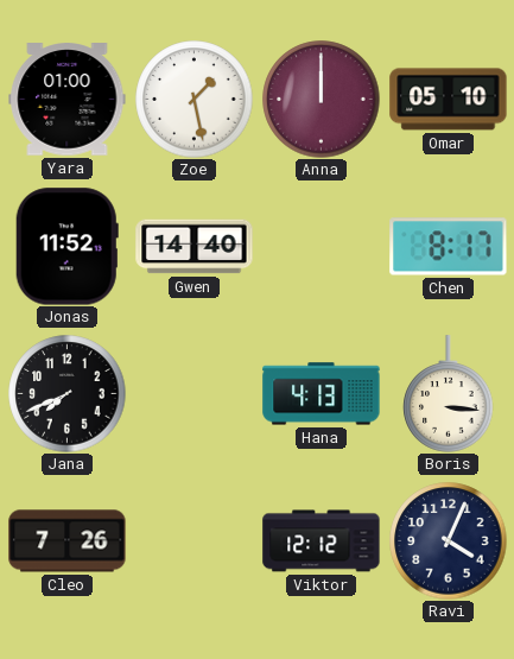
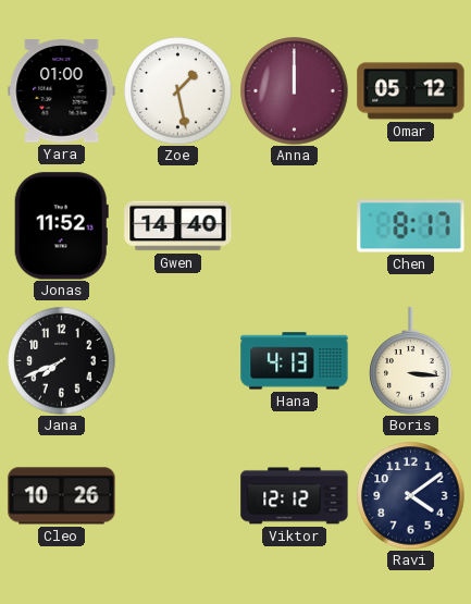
Omar: 05:10 -> 05:12 (411, 91)
Cleo: 7:26 -> 10:26 (62, 496)
Ravi: 4:04 -> 4:09 (411, 496)
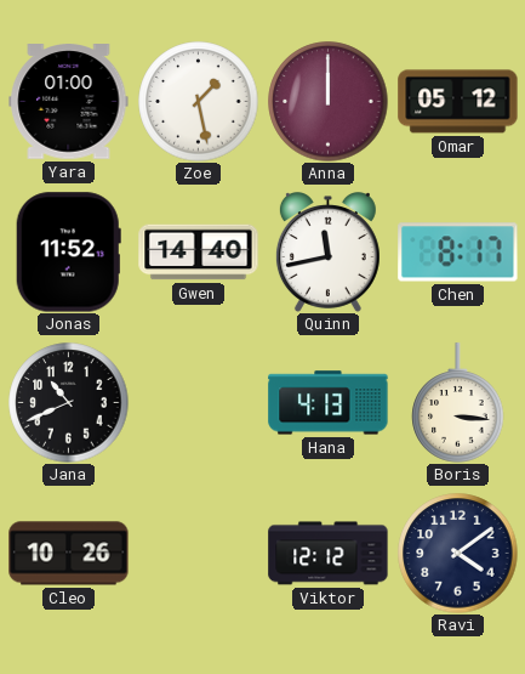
Quinn: none -> 11:43 (327, 253)
Jana: 7:41 -> 10:41 (69, 403)
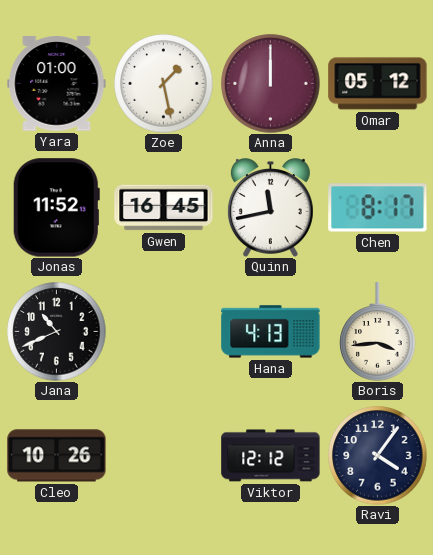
Gwen: 14:40 -> 16:45 (164, 208)
Boris: 3:16 -> 3:44 (378, 332)
Ravi: 4:09 -> 4:06 (378, 456)
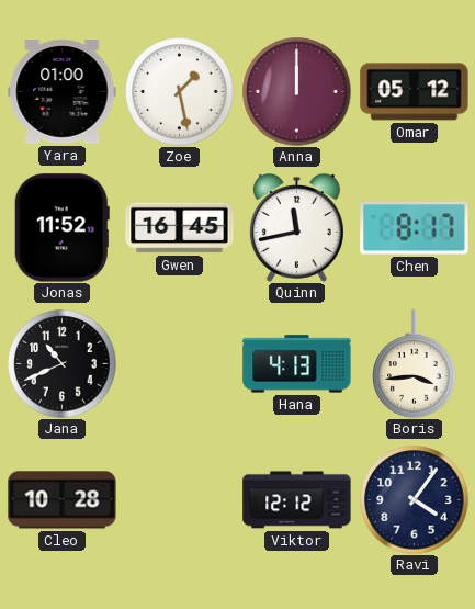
Cleo: 10:26 -> 10:28 (63, 500)
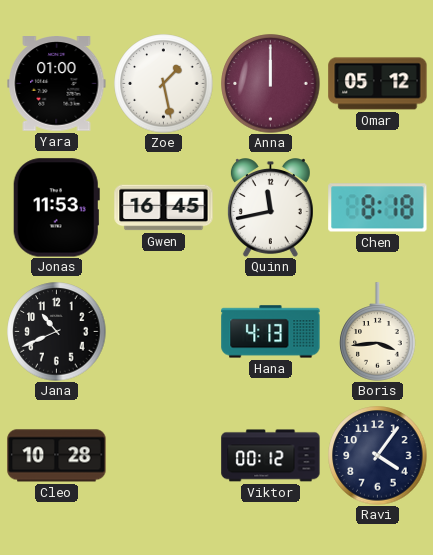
Jonas: 11:52 -> 11:53 (56, 208)
Chen: 8:17 -> 8:18 (378, 208)
Viktor: 12:12 -> 00:12 (271, 456)
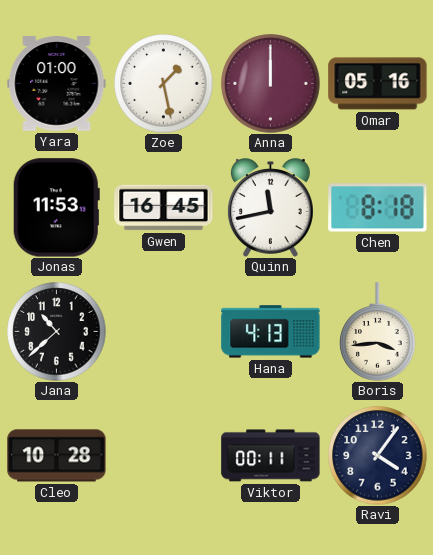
Omar: 05:12 -> 05:16 (378, 84)
Jana: 10:41 -> 10:38 (57, 332)
Viktor: 00:12 -> 00:11 (271, 456)
